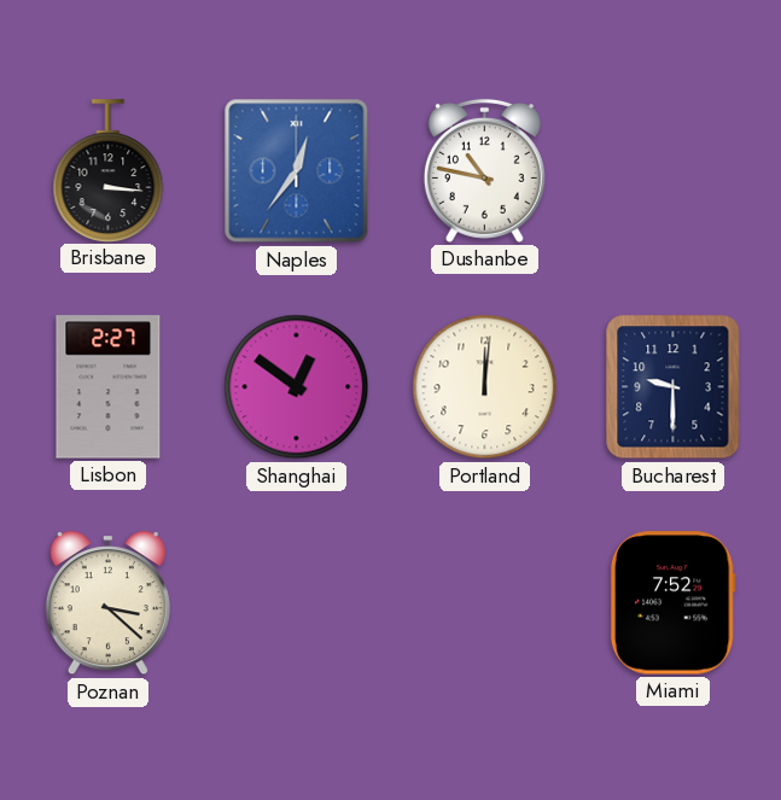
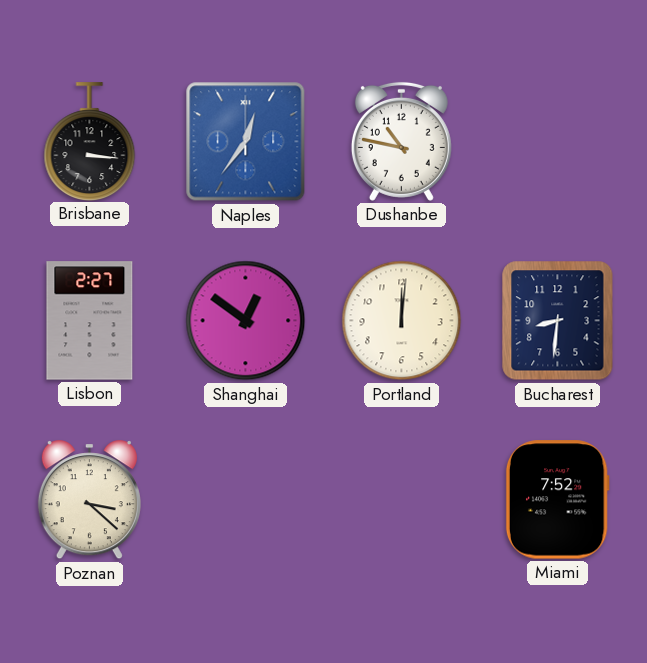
Bucharest: 9:30 -> 8:31 (558, 321)
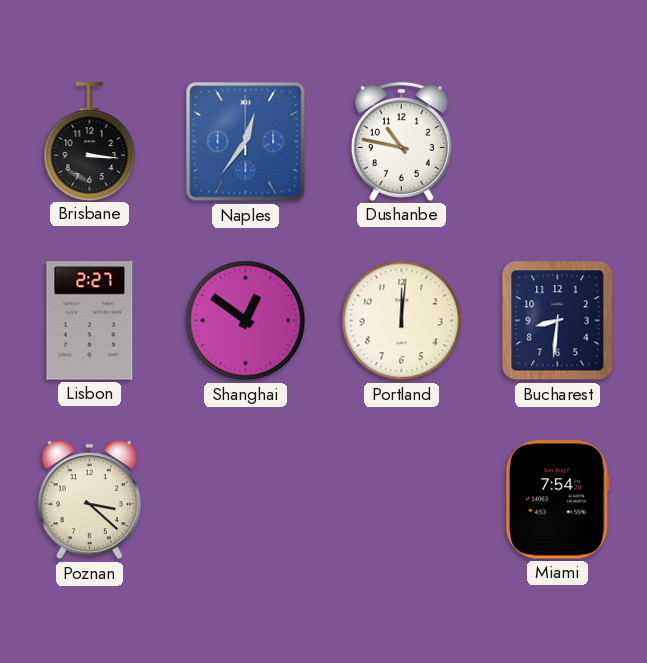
Miami: 7:52 -> 7:54 (557, 500)
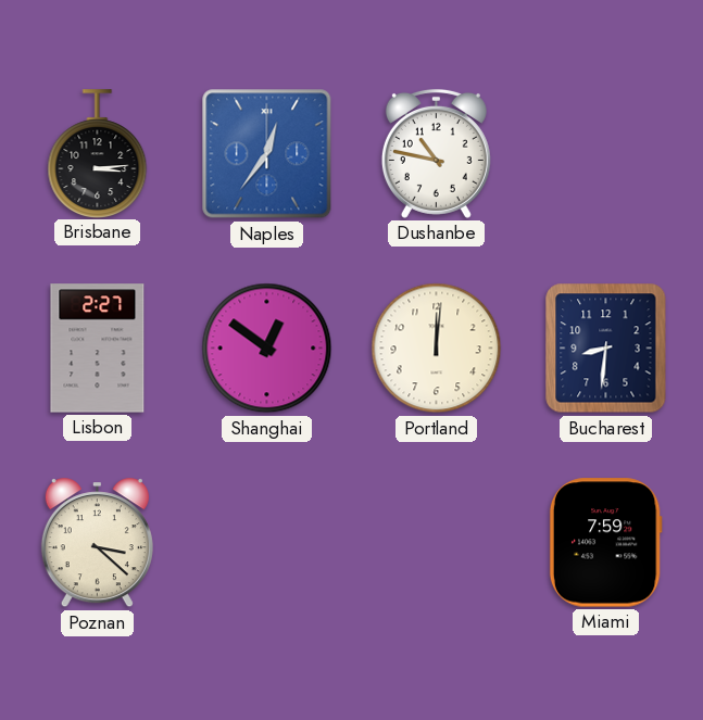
Brisbane: 3:16 -> 3:14 (98, 153)
Miami: 7:54 -> 7:59 (605, 543)
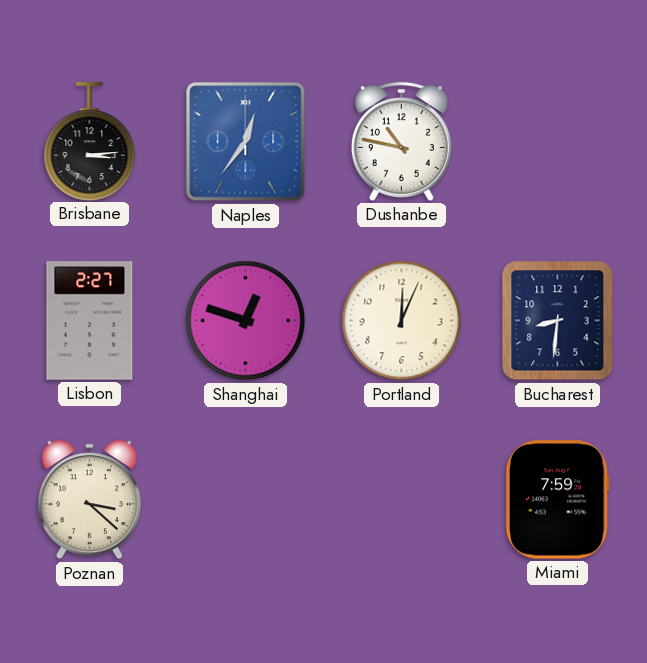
Shanghai: 12:51 -> 12:48 (246, 321)
Portland: 12:01 -> 12:04 (402, 321)
